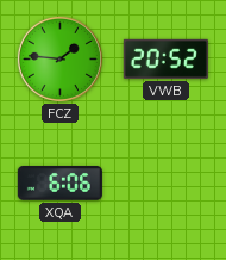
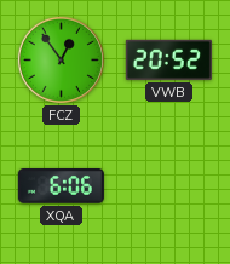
FCZ: 1:46 -> 12:54 (61, 59)
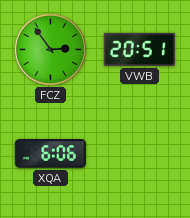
FCZ: 12:54 -> 2:54 (50, 49)
VWB: 20:52 -> 20:51 (139, 49)
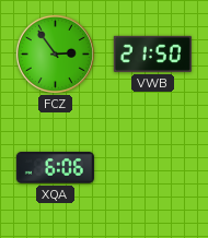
VWB: 20:51 -> 21:50 (152, 53)
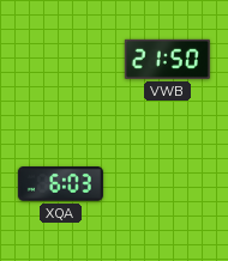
FCZ: 2:54 -> none (55, 53)
XQA: 6:06 -> 6:03 (60, 184)
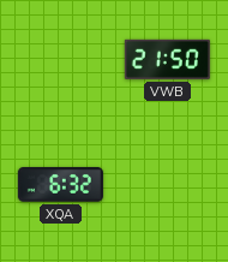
XQA: 6:03 -> 6:32 (60, 185)
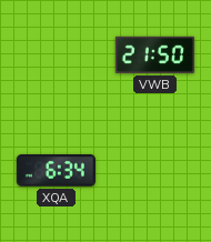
XQA: 6:32 -> 6:34 (56, 171)
